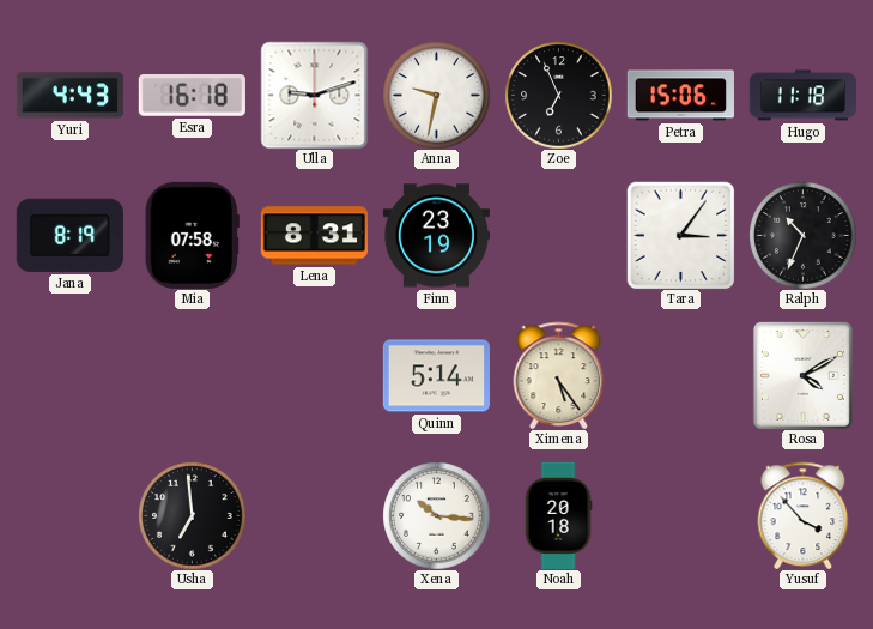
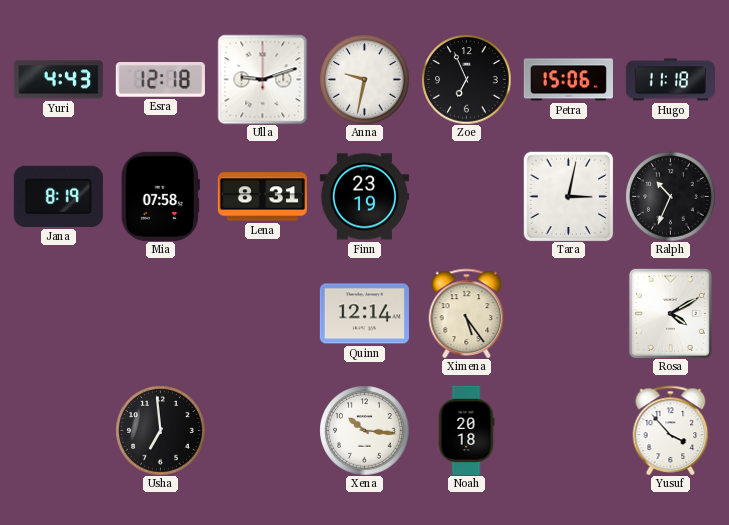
Esra: 16:18 -> 12:18 (160, 80)
Tara: 3:06 -> 3:02 (568, 196)
Quinn: 5:14 -> 12:14 (364, 314)
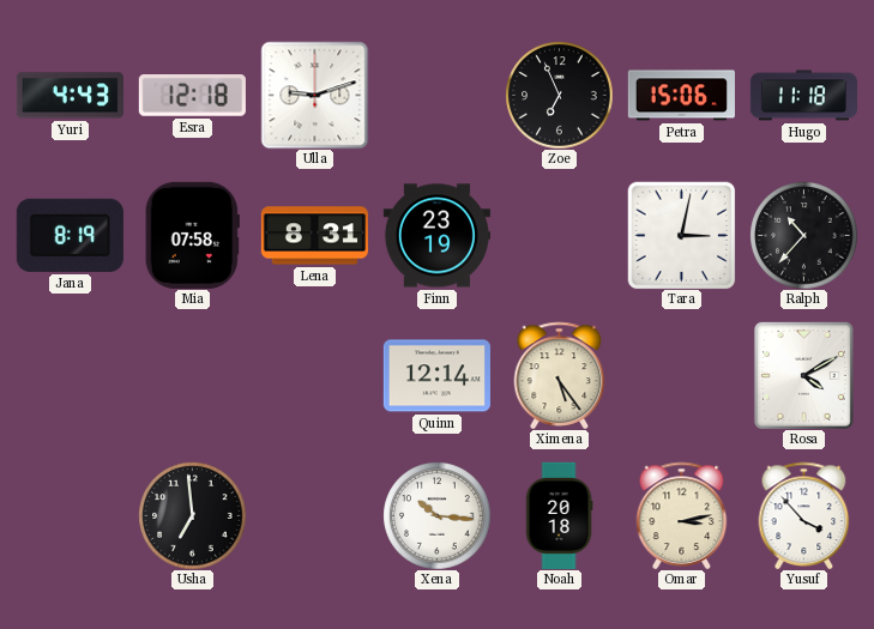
Anna: 9:32 -> none (364, 79)
Ralph: 10:34 -> 10:37 (803, 235)
Omar: none -> 3:13 (682, 515)
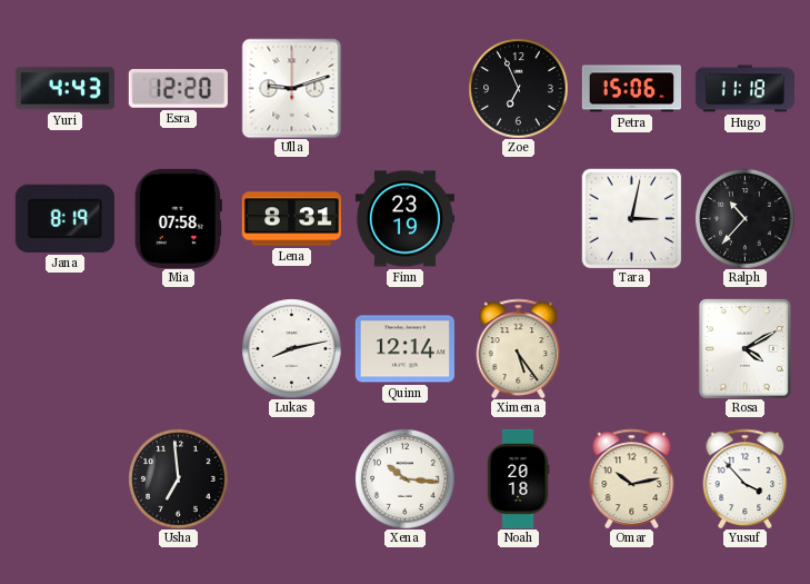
Esra: 12:18 -> 12:20 (178, 89)
Lukas: none -> 8:13 (291, 348)
Omar: 3:13 -> 10:13 (632, 478)
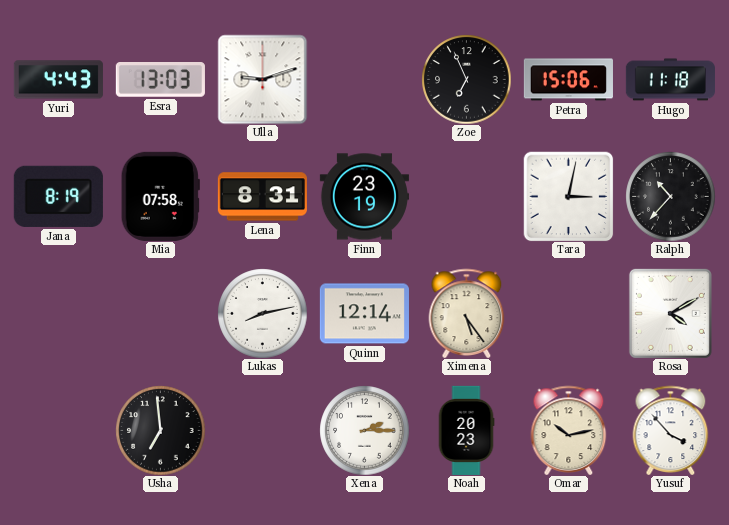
Esra: 12:20 -> 13:03 (160, 80)
Xena: 10:16 -> 2:15 (364, 430)
Noah: 20:18 -> 20:23 (466, 430)
